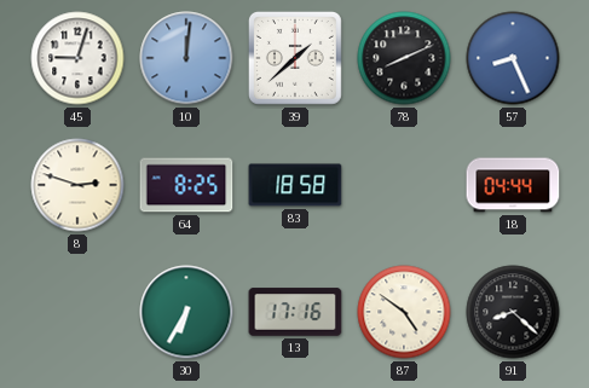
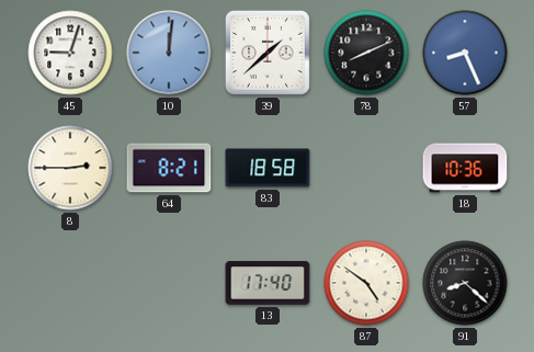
8: 2:48 -> 2:45 (70, 168)
64: 8:25 -> 8:21 (169, 168)
18: 04:44 -> 10:36 (465, 168)
30: 6:35 -> none (186, 312)
13: 17:16 -> 17:40 (268, 283)
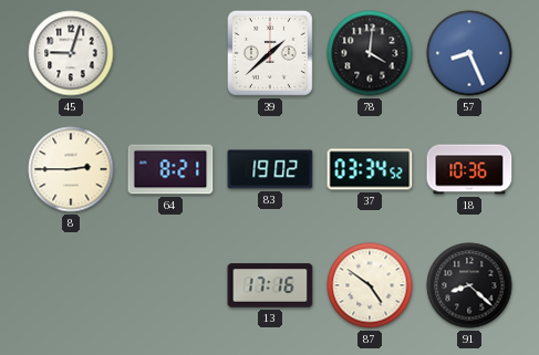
10: 12:01 -> none (169, 53)
78: 8:11 -> 4:01 (370, 53)
83: 18:58 -> 19:02 (270, 169)
37: none -> 03:34 (370, 169)
13: 17:40 -> 17:16 (270, 285)
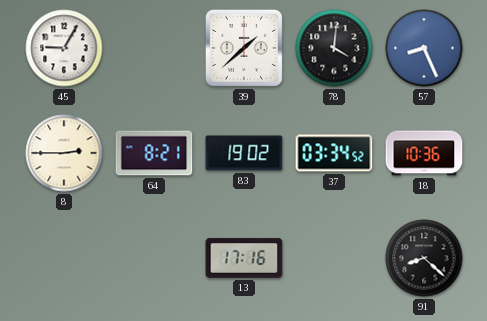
45: 9:03 -> 9:05 (64, 48)
87: 4:51 -> none (370, 285)
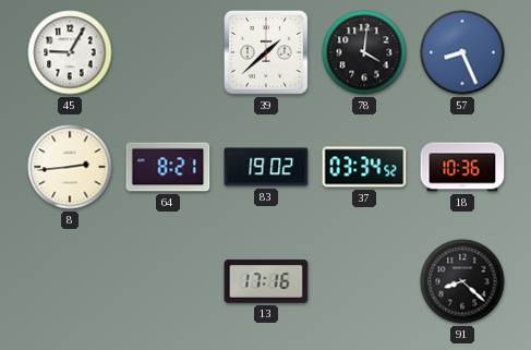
8: 2:45 -> 2:44 (70, 167)
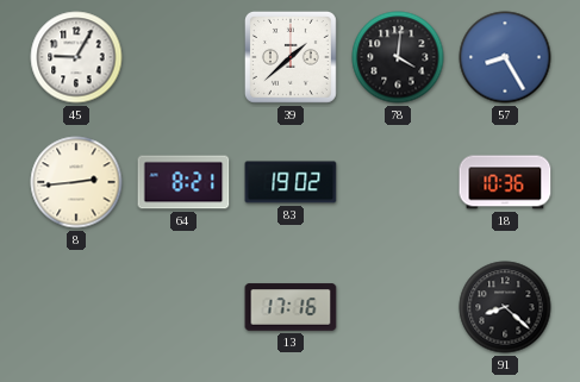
57: 8:26 -> 8:25 (505, 57)
37: 03:34 -> none (364, 167)
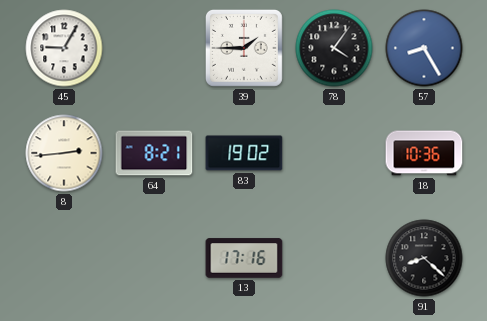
39: 1:38 -> 1:45 (244, 48)
78: 4:01 -> 4:06 (334, 48)
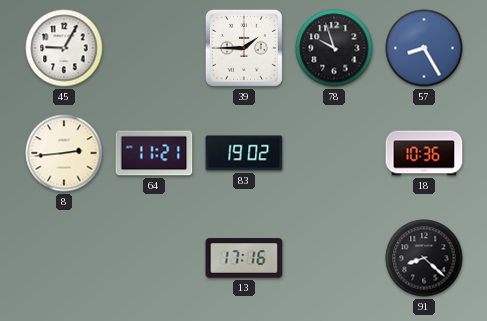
78: 4:06 -> 9:57 (334, 48)
64: 8:21 -> 11:21 (154, 153)
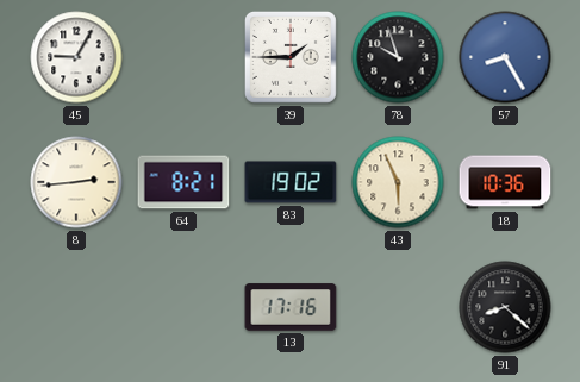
64: 11:21 -> 8:21 (183, 182)
43: none -> 5:56 (398, 182)
